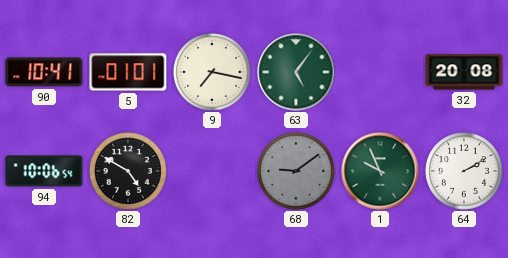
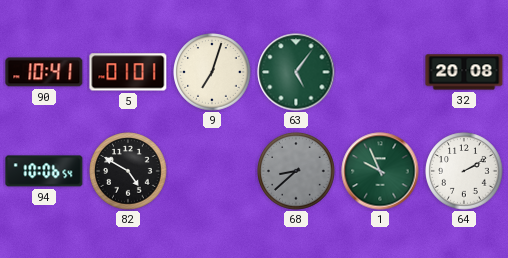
9: 7:17 -> 7:03 (212, 72)
68: 9:09 -> 8:38 (296, 171)
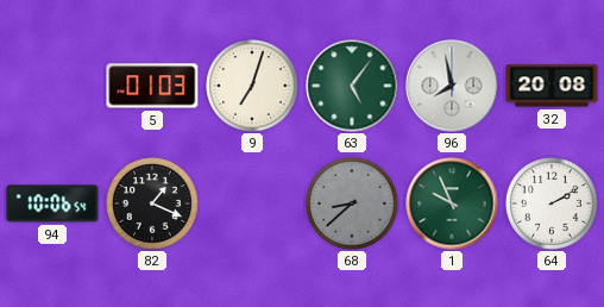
90: 10:41 -> none (44, 72)
5: 01:01 -> 01:03 (152, 86)
96: none -> 7:58 (452, 86)
82: 4:50 -> 1:19 (152, 203)
